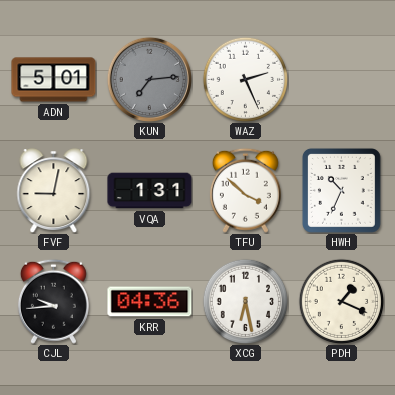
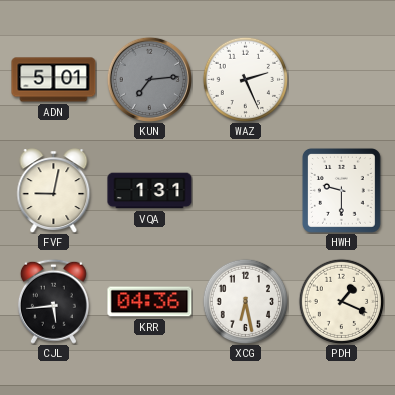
TFU: 3:52 -> none (245, 190)
HWH: 10:34 -> 9:30 (341, 190)
CJL: 9:44 -> 5:44 (53, 301)
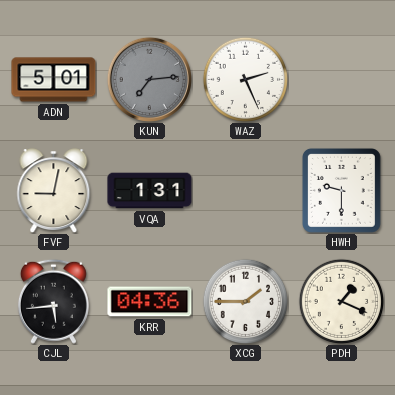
XCG: 6:28 -> 1:45 (245, 301)
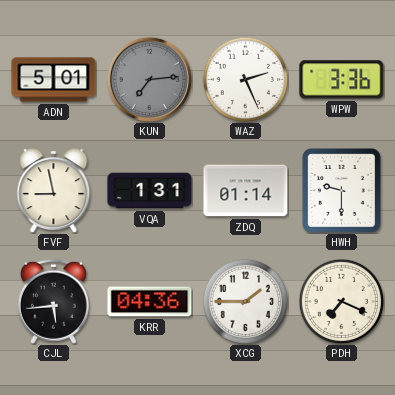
WPW: none -> 3:36 (342, 80)
FVF: 9:02 -> 8:58 (54, 191)
ZDQ: none -> 01:14 (246, 191)
PDH: 1:19 -> 7:19 (341, 301)
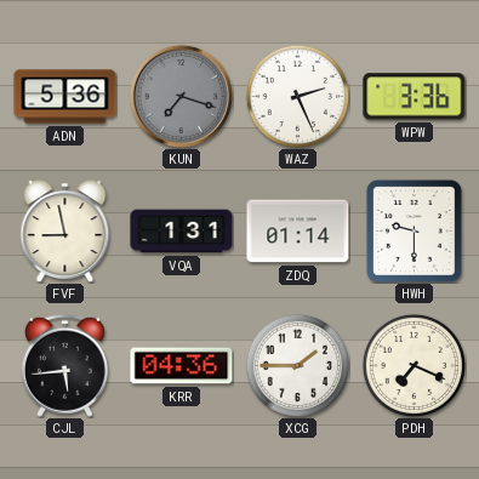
ADN: 5:01 -> 5:36 (65, 97)
KUN: 7:14 -> 7:18 (181, 96)
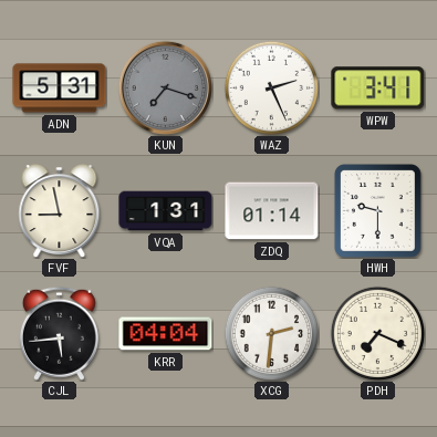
ADN: 5:36 -> 5:31 (60, 89)
WPW: 3:36 -> 3:41 (378, 89)
KRR: 04:36 -> 04:04 (166, 334)
XCG: 1:45 -> 2:31 (271, 333)
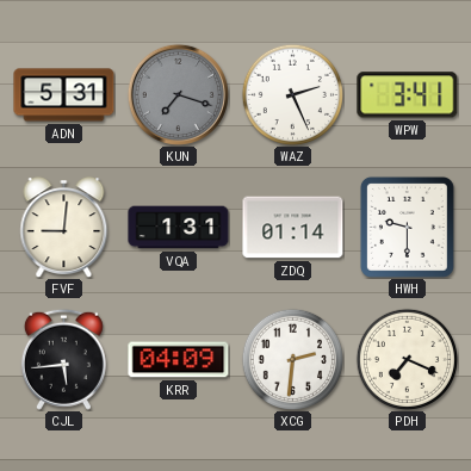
FVF: 8:58 -> 9:01 (64, 228)
KRR: 04:04 -> 04:09 (179, 360)
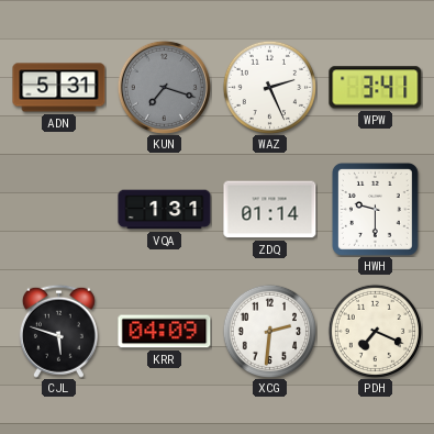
FVF: 9:01 -> none (64, 228)
CJL: 5:44 -> 5:48 (58, 331)
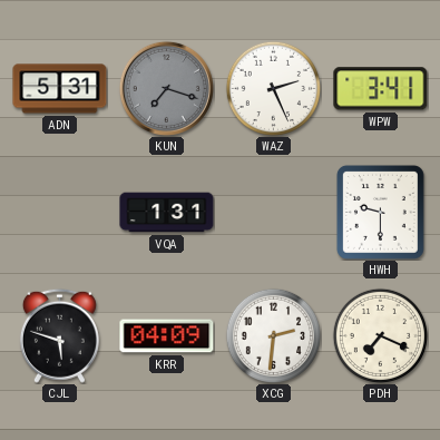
ZDQ: 01:14 -> none (270, 210)
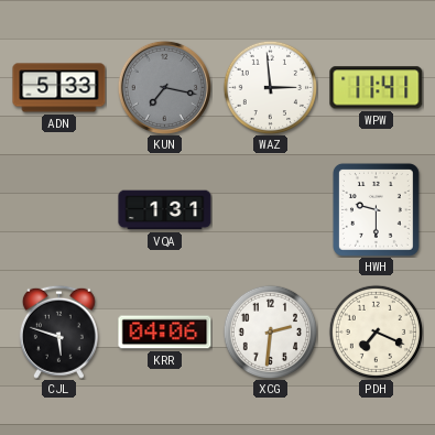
ADN: 5:31 -> 5:33 (59, 88)
KUN: 7:18 -> 7:17 (164, 87)
WAZ: 2:26 -> 2:59 (270, 87)
WPW: 3:41 -> 11:41 (377, 88)
KRR: 04:09 -> 04:06 (165, 333)
